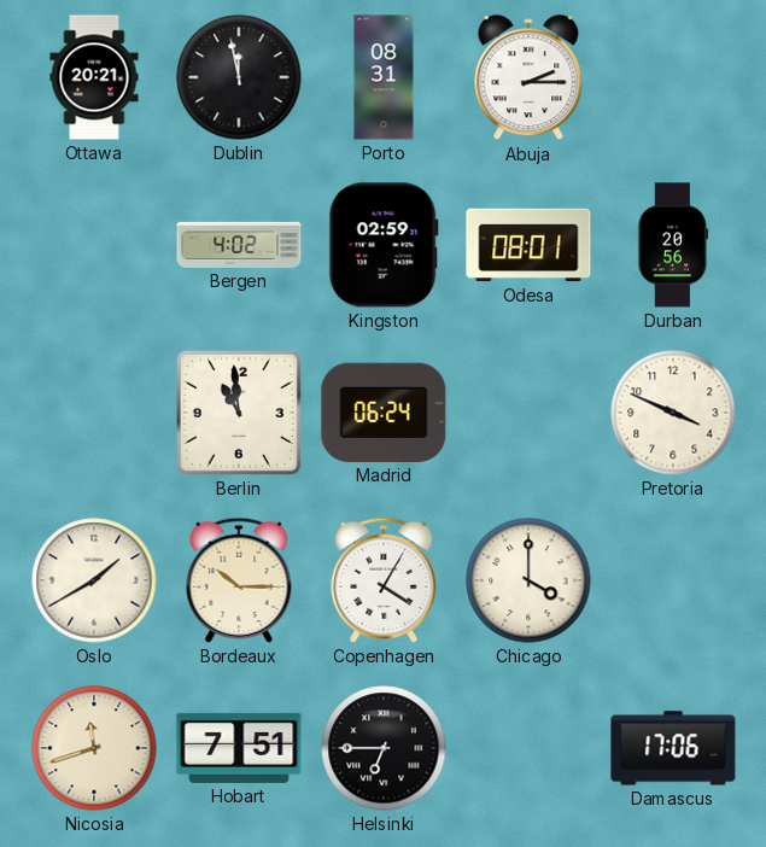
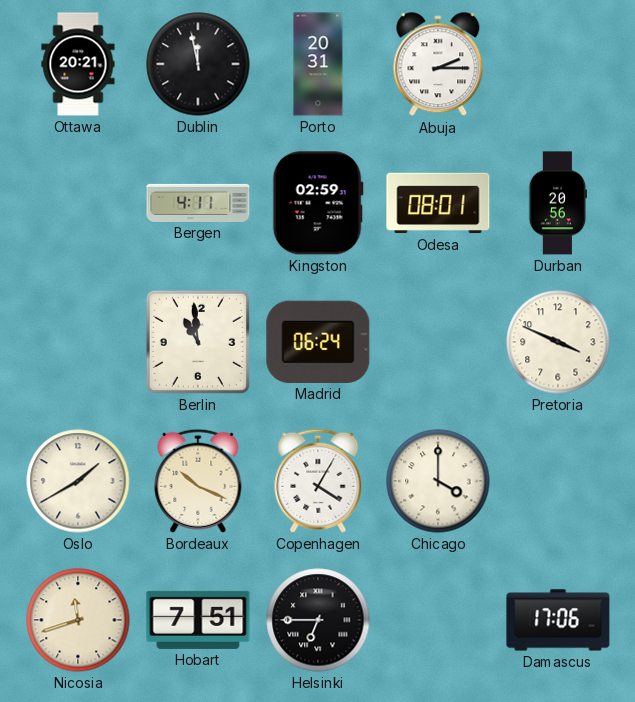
Porto: 08:31 -> 20:31 (318, 64)
Bergen: 4:02 -> 4:11 (198, 203)
Bordeaux: 10:15 -> 10:19 (198, 481)
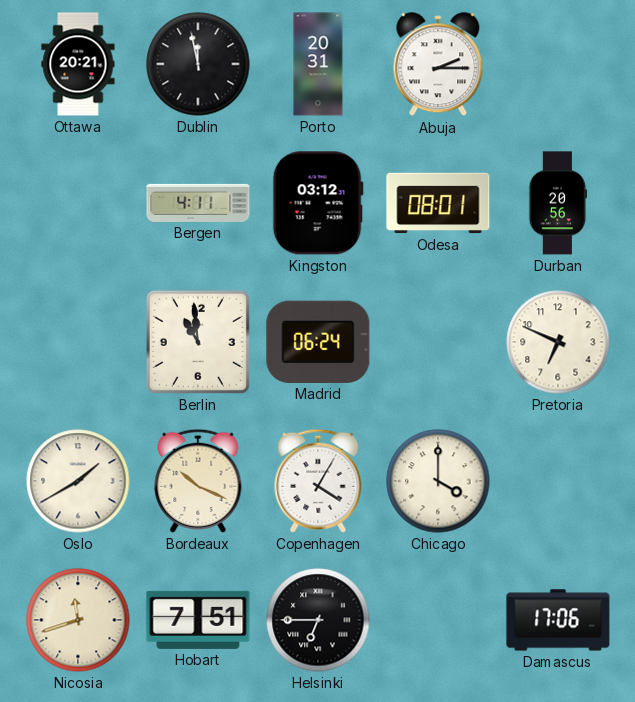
Kingston: 02:59 -> 03:12 (318, 203)
Pretoria: 3:49 -> 6:49 (558, 342)
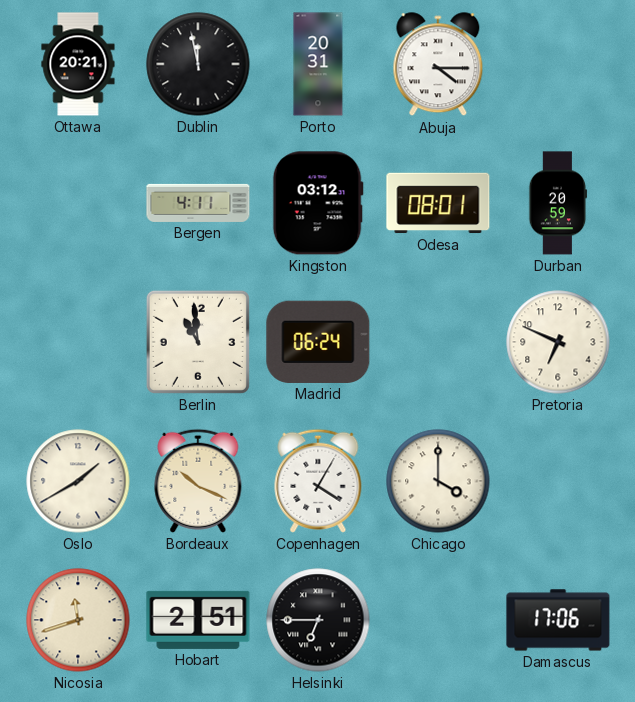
Abuja: 2:15 -> 4:15 (438, 65)
Durban: 20:56 -> 20:59 (558, 203)
Hobart: 7:51 -> 2:51 (198, 620)
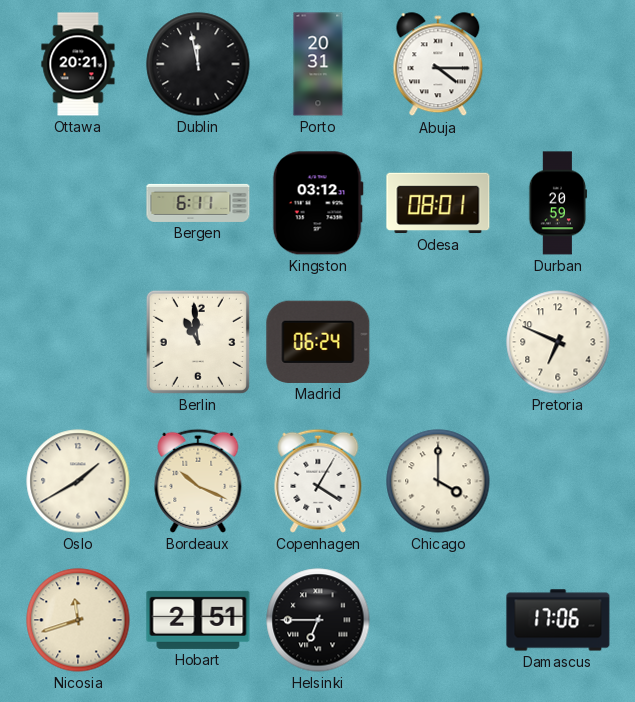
Bergen: 4:11 -> 6:11 (198, 203)
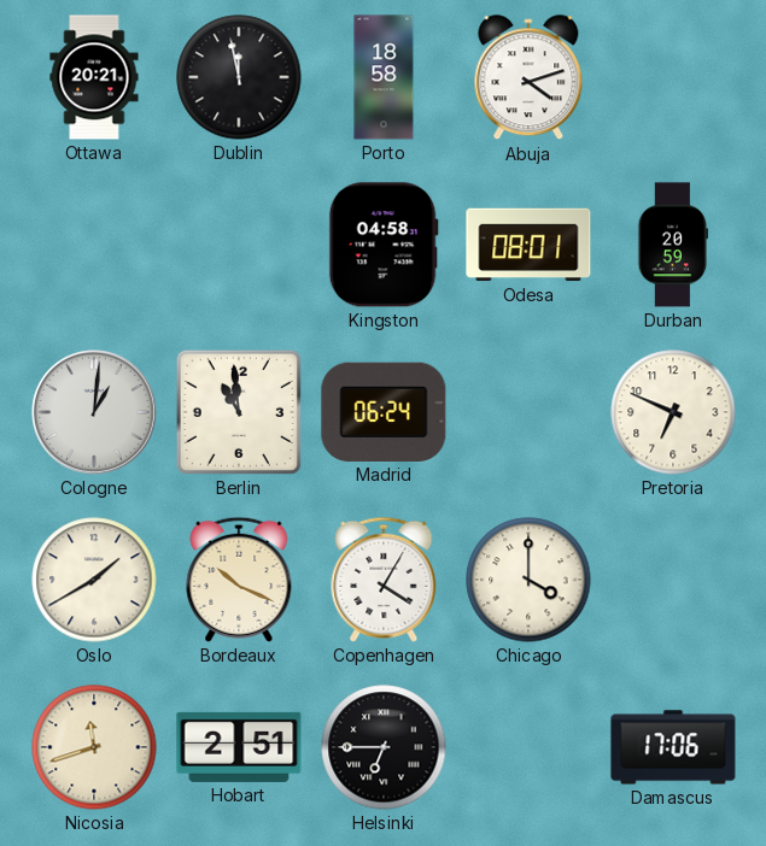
Porto: 20:31 -> 18:58 (384, 77)
Abuja: 4:15 -> 4:12 (528, 78)
Bergen: 6:11 -> none (198, 203)
Kingston: 03:12 -> 04:58 (384, 245)
Cologne: none -> 1:01 (95, 413)
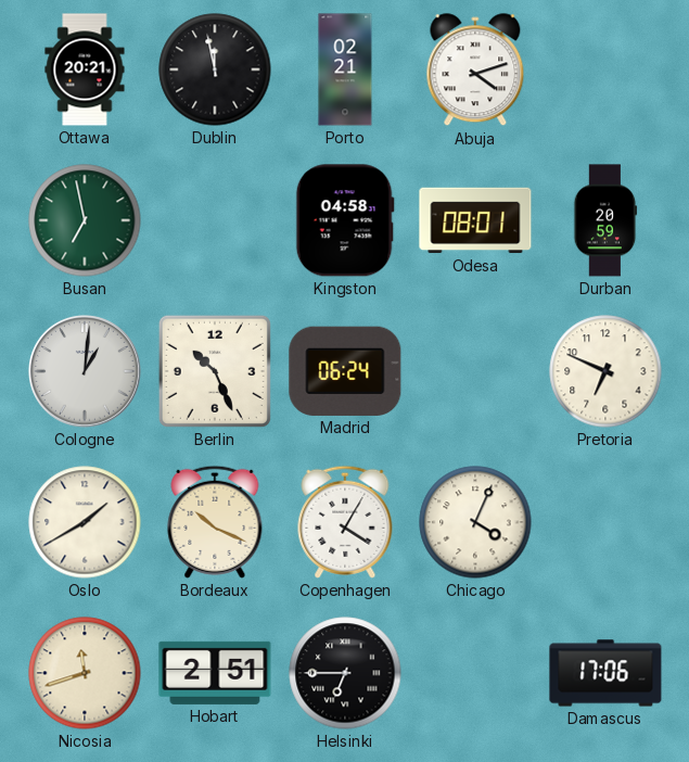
Porto: 18:58 -> 02:21 (345, 69)
Busan: none -> 6:58 (85, 220)
Berlin: 10:59 -> 10:26 (215, 371)
Chicago: 4:00 -> 4:04 (475, 522)
